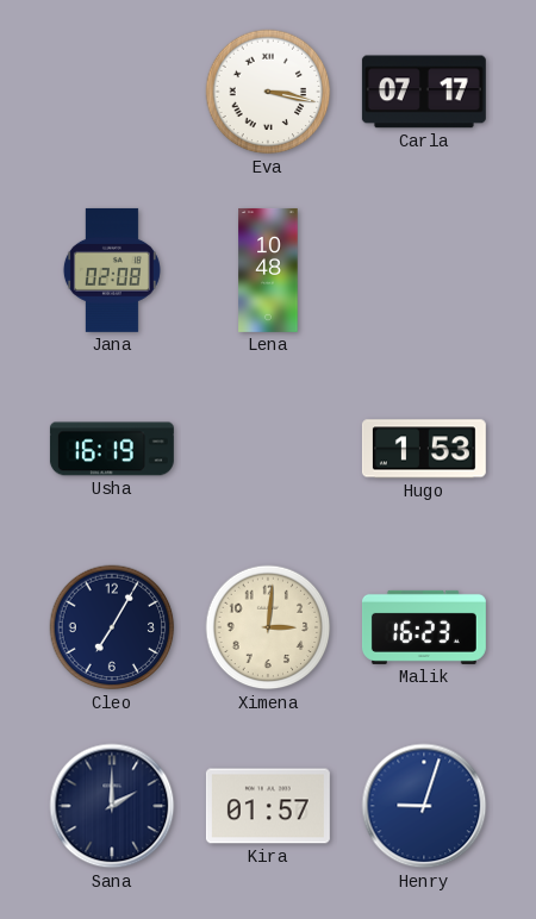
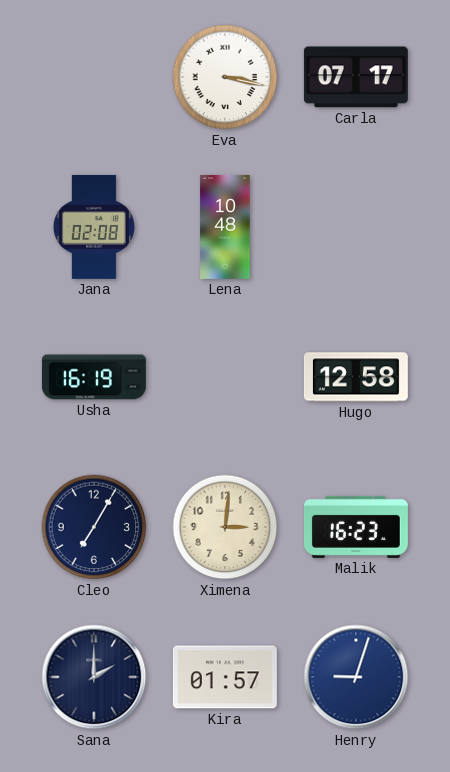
Hugo: 1:53 -> 12:58 (356, 377)
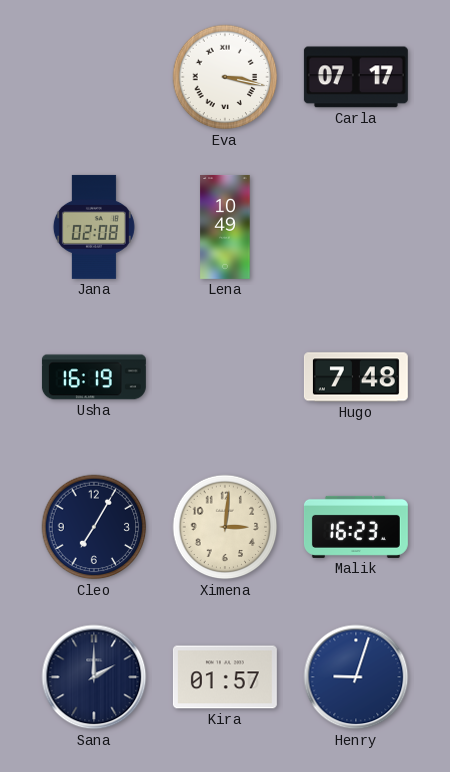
Lena: 10:48 -> 10:49 (225, 227)
Hugo: 12:58 -> 7:48 (356, 377)
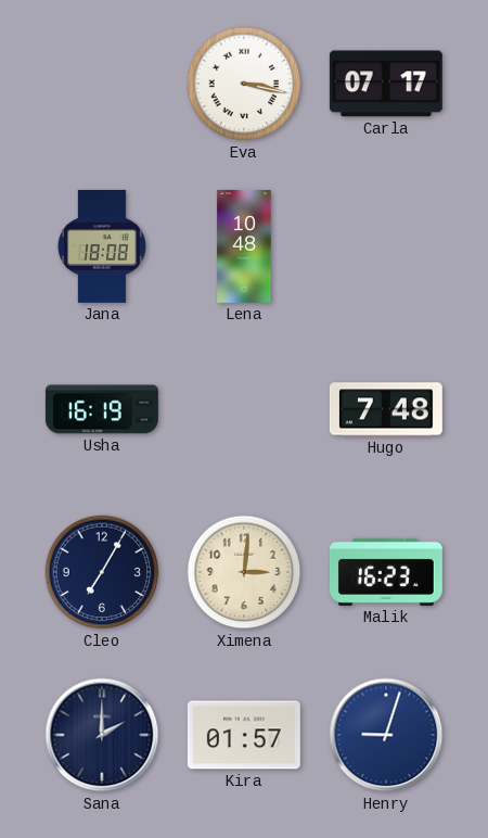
Jana: 02:08 -> 18:08 (102, 246)
Lena: 10:49 -> 10:48 (244, 246)
